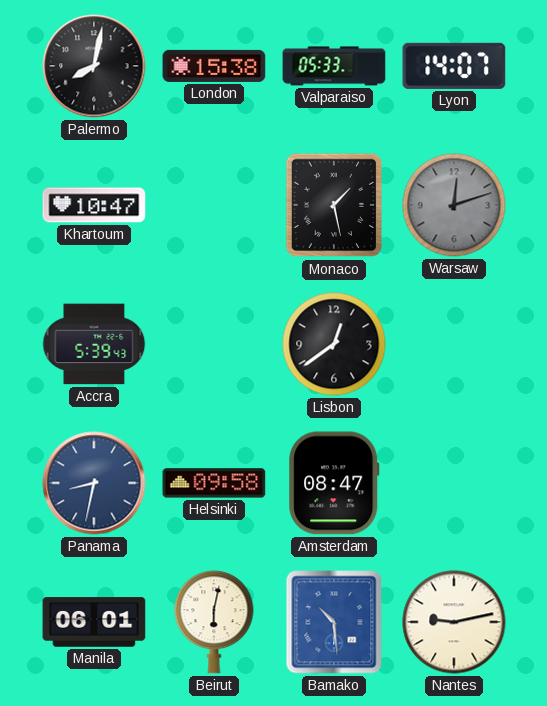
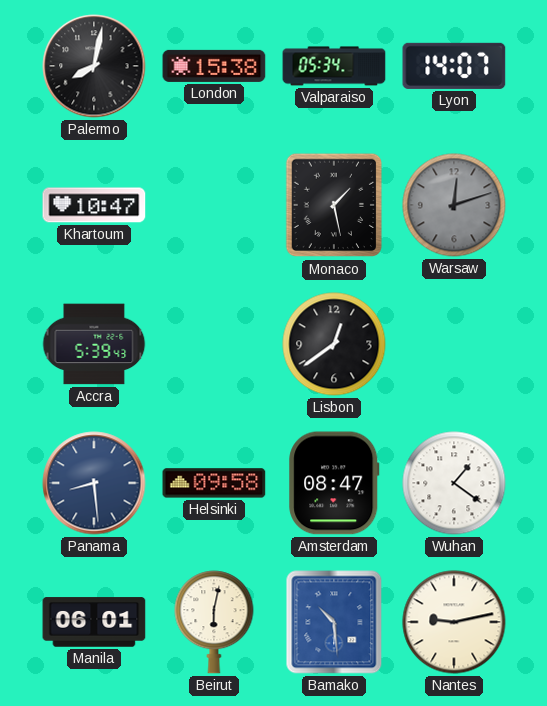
Valparaiso: 05:33 -> 05:34 (334, 66)
Panama: 8:32 -> 8:29 (94, 483)
Wuhan: none -> 1:21 (454, 483)
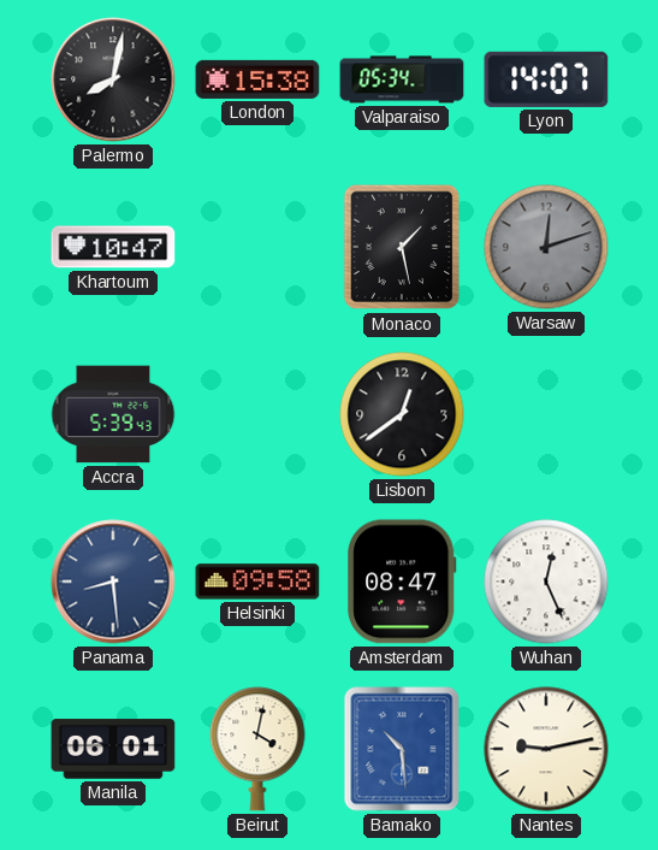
Wuhan: 1:21 -> 12:26 (546, 582)
Beirut: 6:02 -> 4:02 (257, 749)
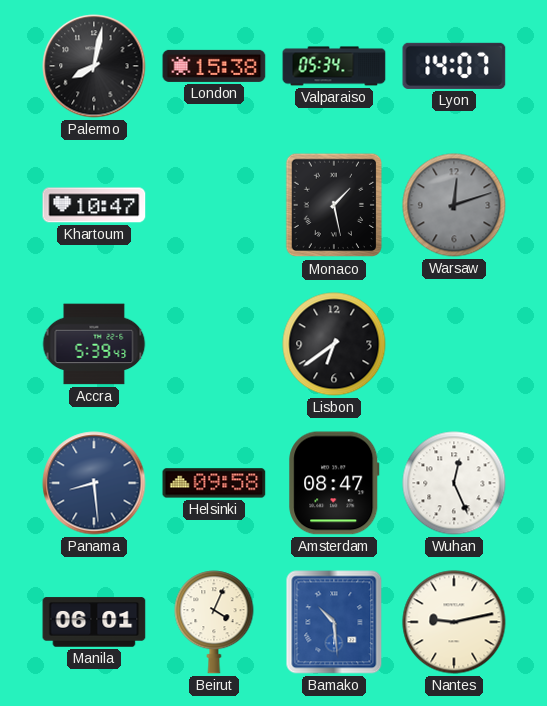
Lisbon: 12:39 -> 6:39 (334, 344)
Beirut: 4:02 -> 4:04 (214, 622)
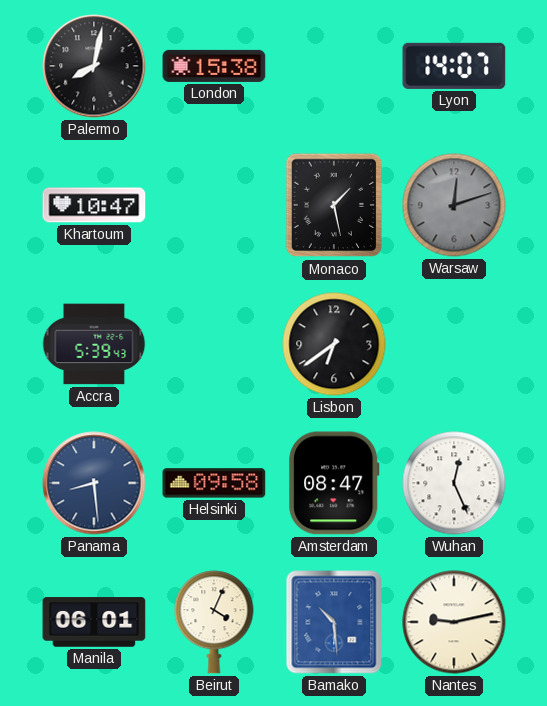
Valparaiso: 05:34 -> none (334, 66)
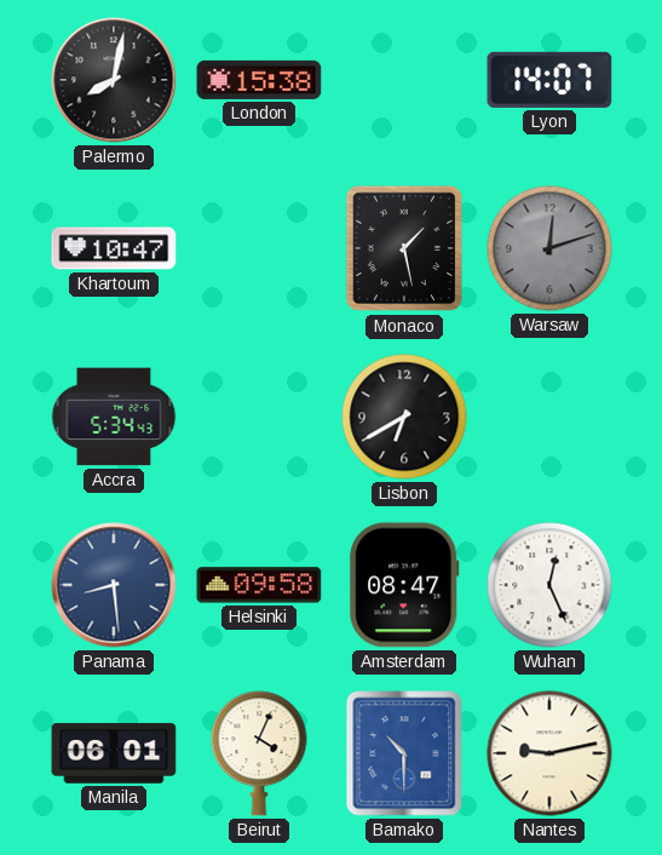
Accra: 5:39 -> 5:34 (114, 417)
Lisbon: 6:39 -> 6:40 (404, 417)
Bamako: 10:29 -> 10:30 (404, 753)
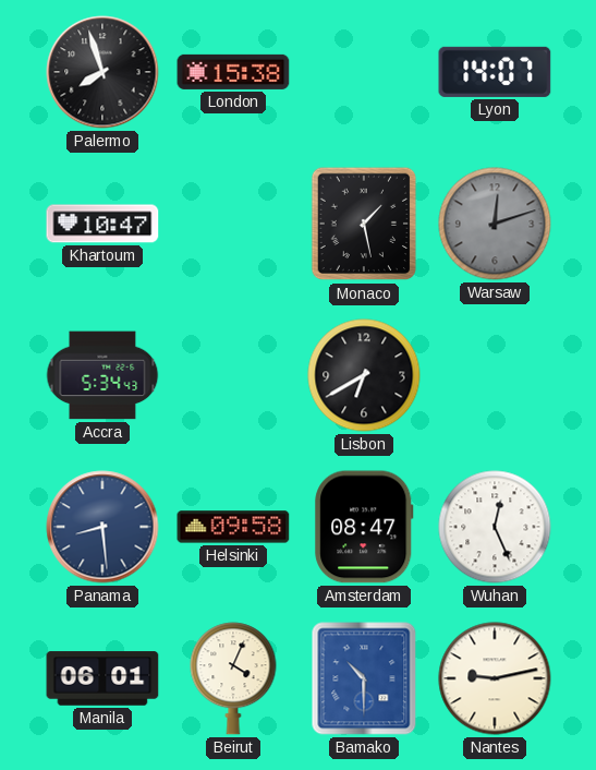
Palermo: 8:02 -> 7:57 (102, 72)
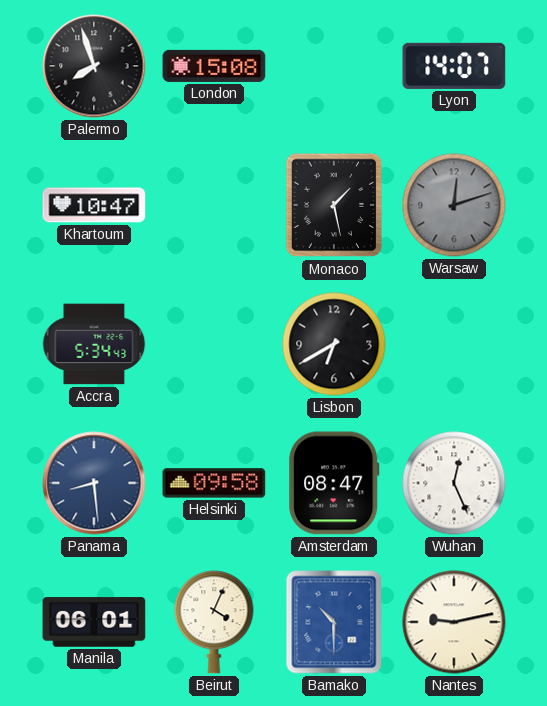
London: 15:38 -> 15:08 (214, 66)
